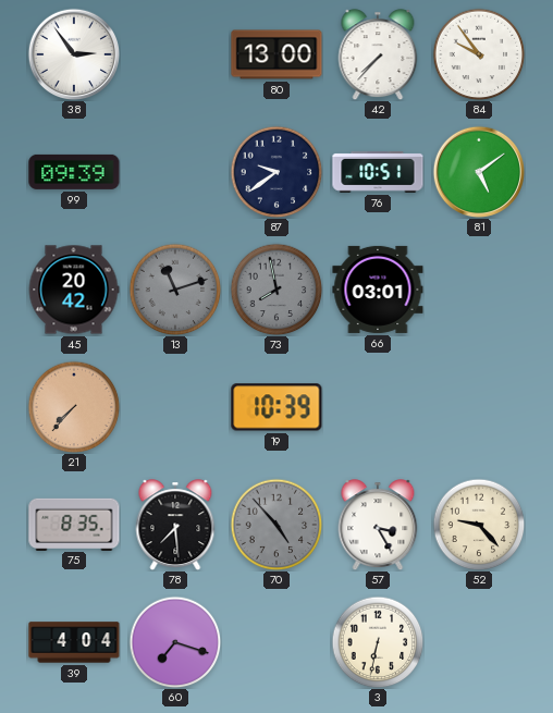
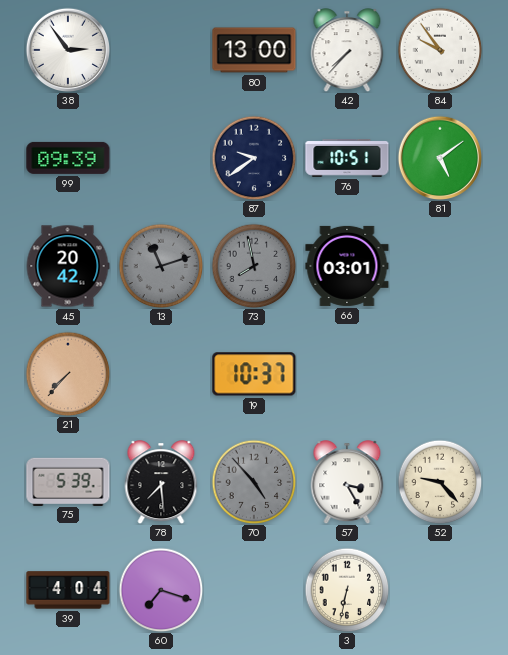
19: 10:39 -> 10:37 (254, 374)
75: 8:35 -> 5:39 (68, 481)
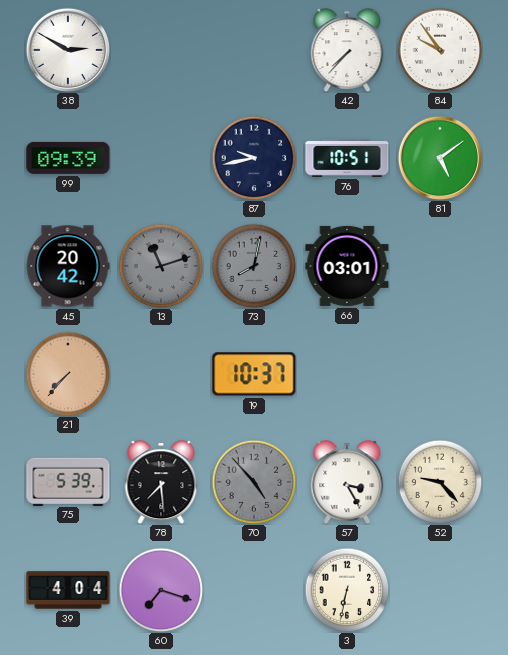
38: 2:54 -> 2:50 (67, 49)
80: 13:00 -> none (254, 50)
87: 9:39 -> 9:43 (254, 158)
73: 7:58 -> 8:02 (254, 266)
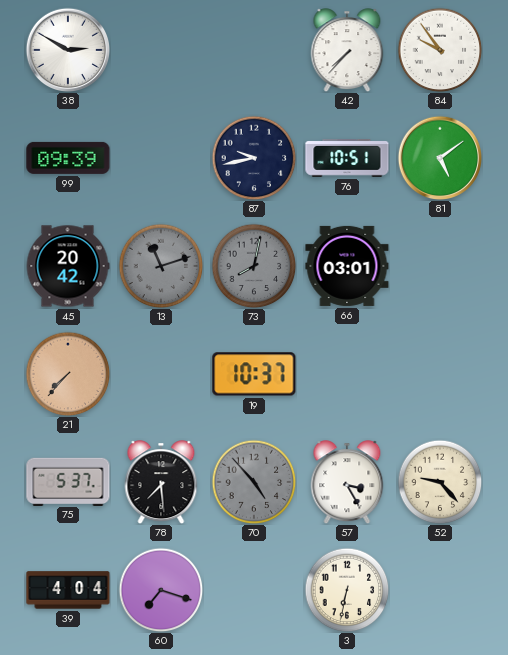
75: 5:39 -> 5:37 (68, 481)
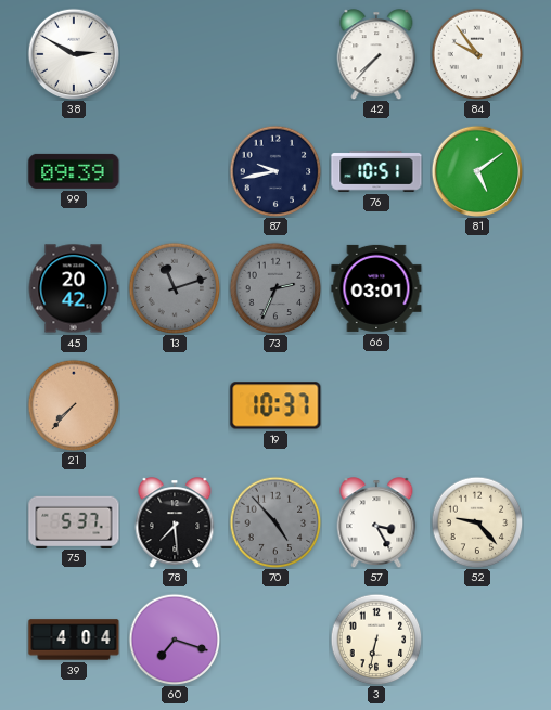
73: 8:02 -> 2:34 (275, 288)
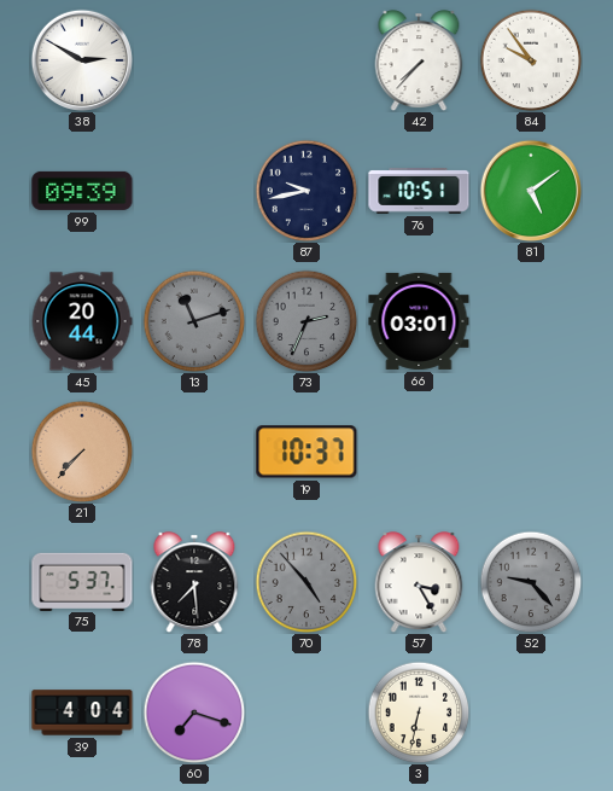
45: 20:42 -> 20:44 (82, 321)
52 dial: cream -> grey (531, 582)
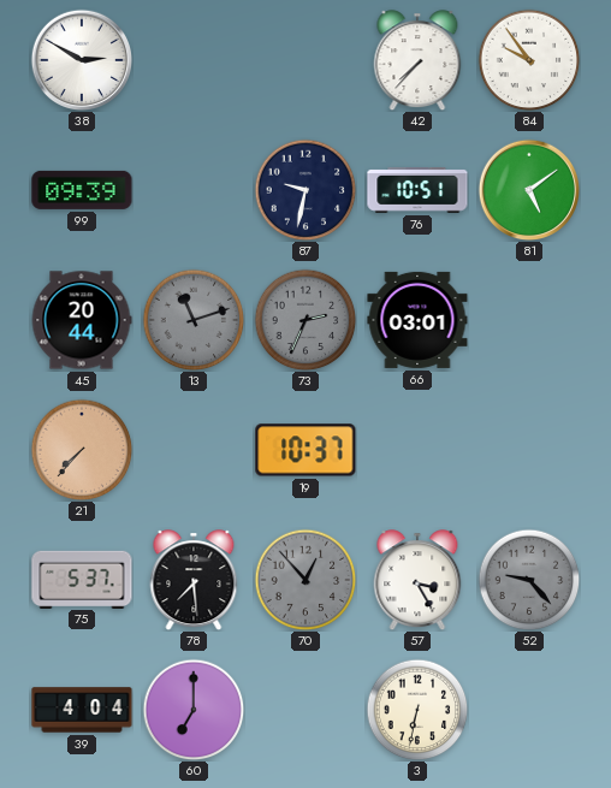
87: 9:43 -> 9:32 (305, 190)
70: 4:53 -> 12:53 (305, 580)
60: 7:18 -> 7:00 (194, 710)
